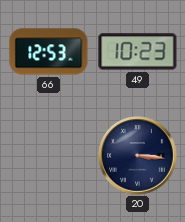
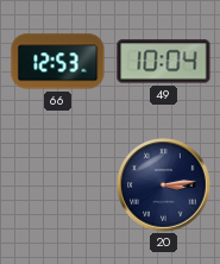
49: 10:23 -> 10:04 (164, 62)
20: 3:16 -> 3:14 (164, 186)
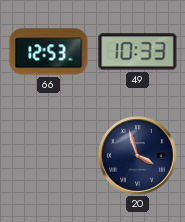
49: 10:04 -> 10:33 (138, 52)
20: 3:14 -> 3:57 (138, 156)
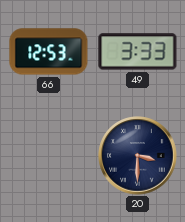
49: 10:33 -> 3:33 (138, 52)
20: 3:57 -> 3:30 (138, 156)
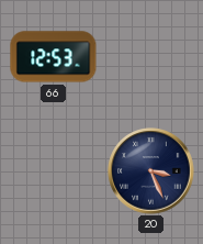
49: 3:33 -> none (138, 52)
20: 3:30 -> 3:26 (151, 171)
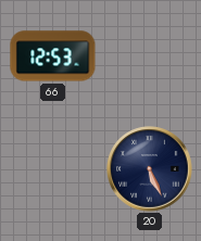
20: 3:26 -> 5:26 (150, 169)
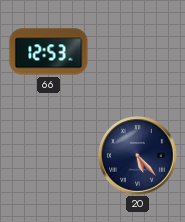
20: 5:26 -> 5:23 (138, 156)
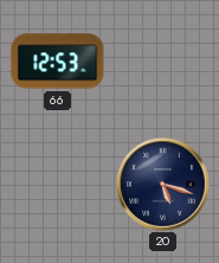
20: 5:23 -> 5:18 (163, 185)
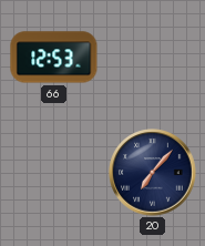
20: 5:18 -> 7:07 (153, 173)
